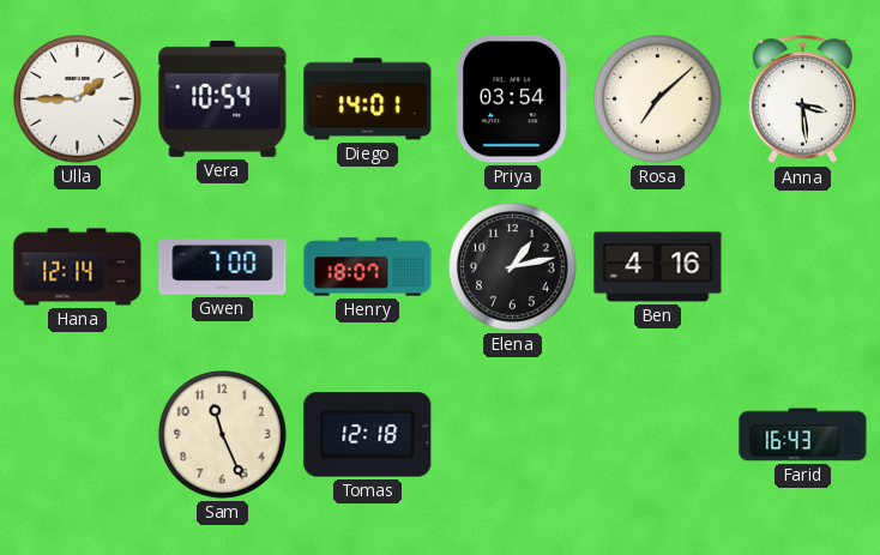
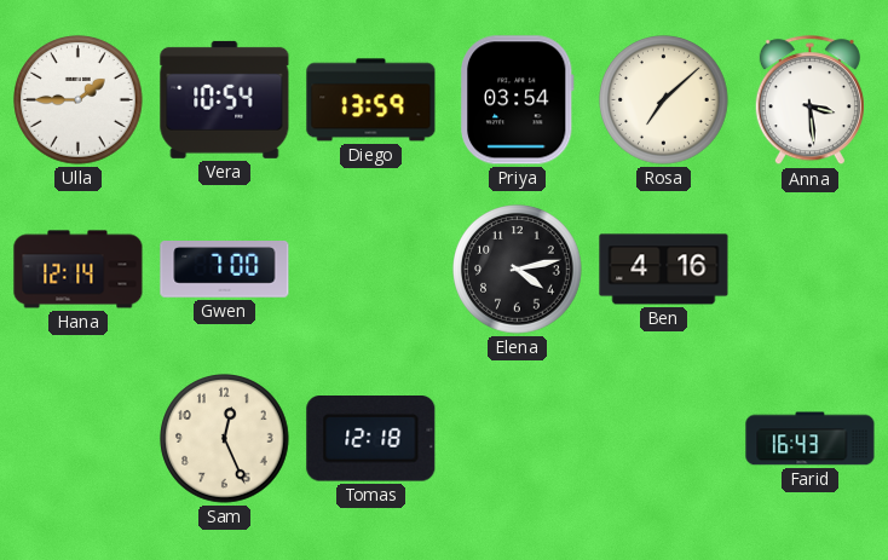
Diego: 14:01 -> 13:59 (371, 100)
Henry: 18:07 -> none (368, 267)
Elena: 1:13 -> 4:13 (518, 270)
Sam: 11:26 -> 12:26 (225, 439)
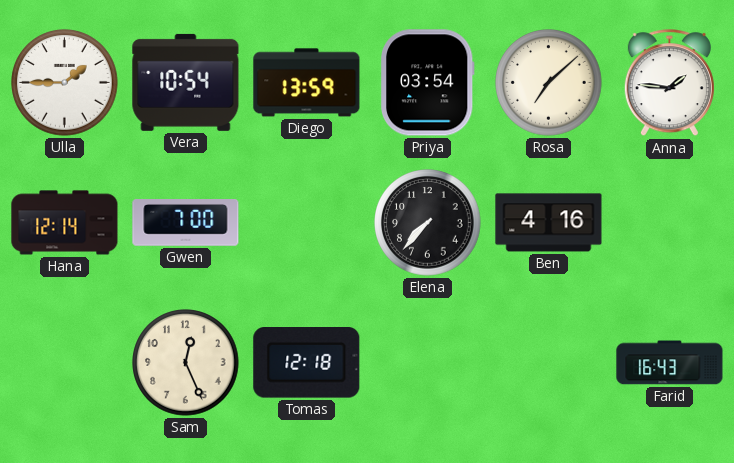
Anna: 3:29 -> 1:46 (669, 83)
Elena: 4:13 -> 7:37 (428, 223)
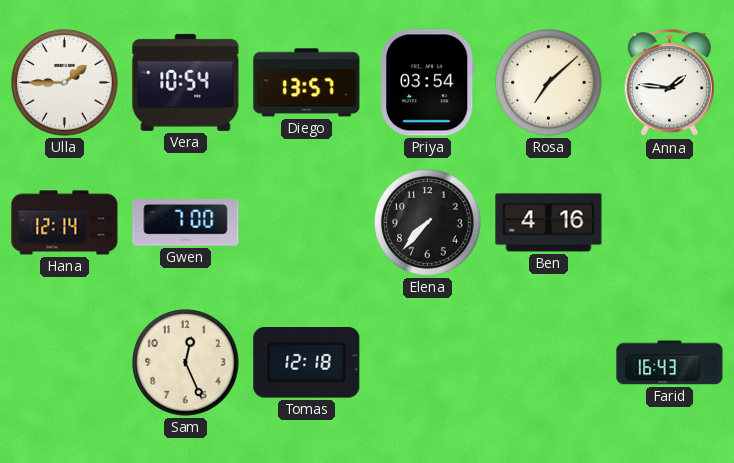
Diego: 13:59 -> 13:57 (307, 83)
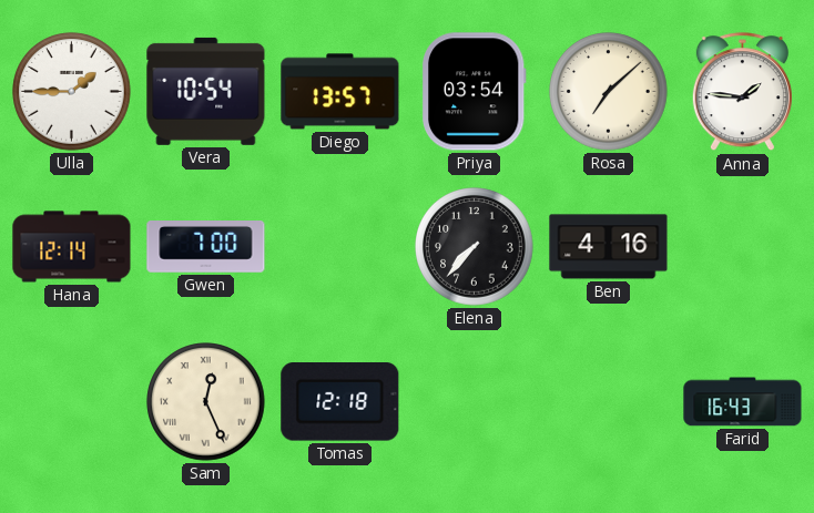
Sam numerals: Arabic -> Roman (206, 402)
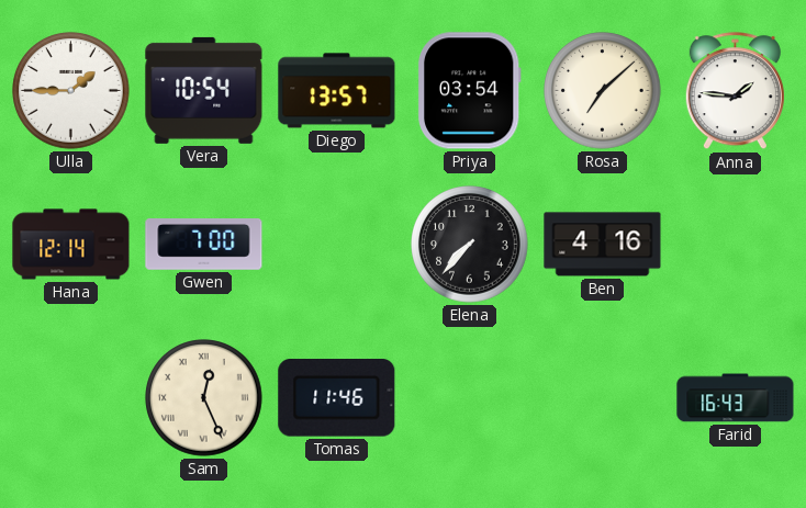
Tomas: 12:18 -> 11:46 (337, 398)
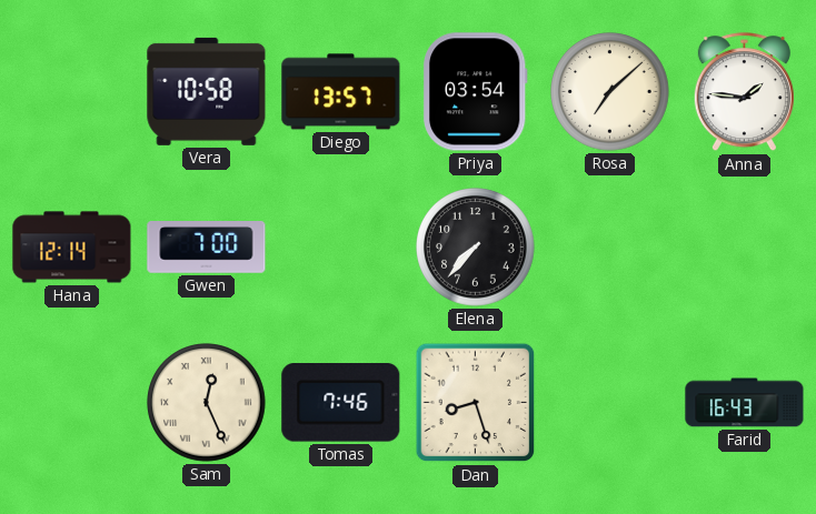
Ulla: 1:45 -> none (71, 91)
Vera: 10:54 -> 10:58 (207, 91)
Ben: 4:16 -> none (603, 245)
Tomas: 11:46 -> 7:46 (341, 403)
Dan: none -> 8:27 (476, 403)
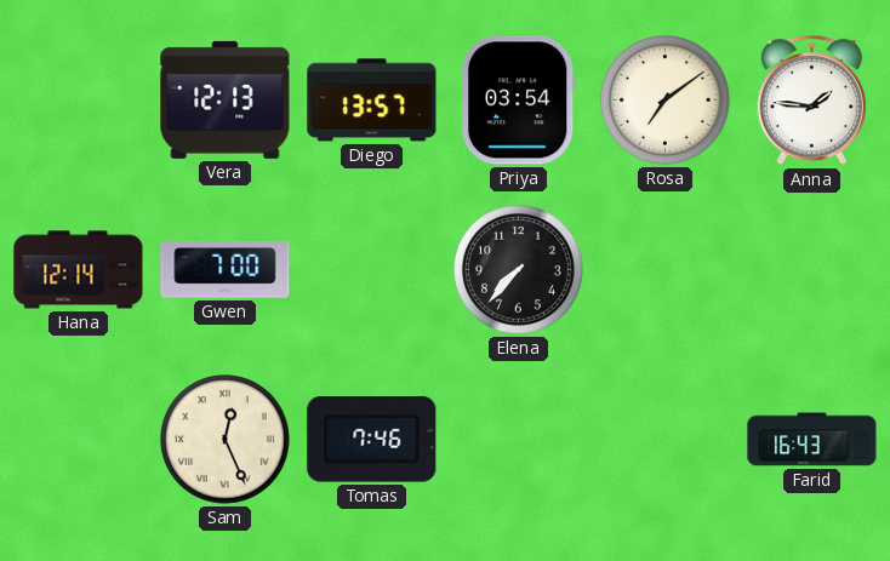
Vera: 10:58 -> 12:13 (226, 99)
Rosa: 7:08 -> 7:09 (666, 101)
Dan: 8:27 -> none (476, 403)
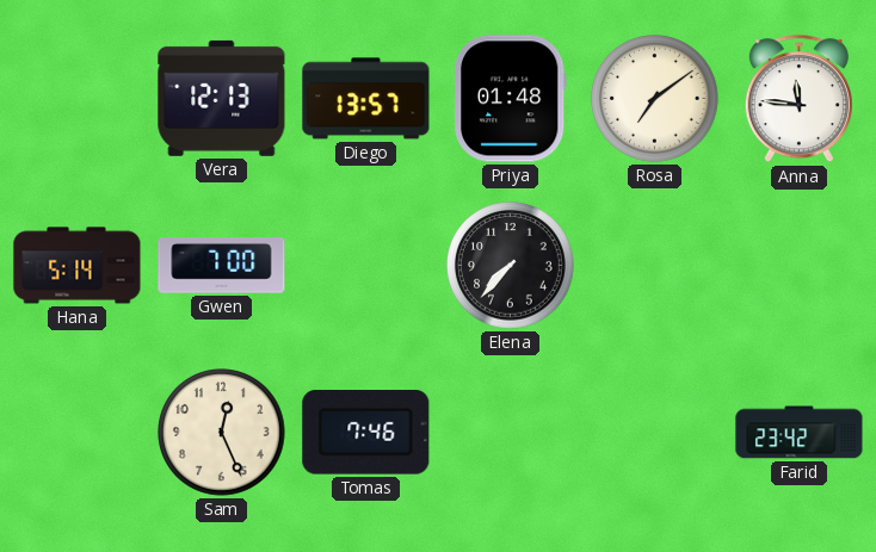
Priya: 03:54 -> 01:48 (510, 99)
Anna: 1:46 -> 11:46 (798, 99)
Hana: 12:14 -> 5:14 (78, 266)
Sam numerals: Roman -> Arabic (222, 433)
Farid: 16:43 -> 23:42 (800, 433)
